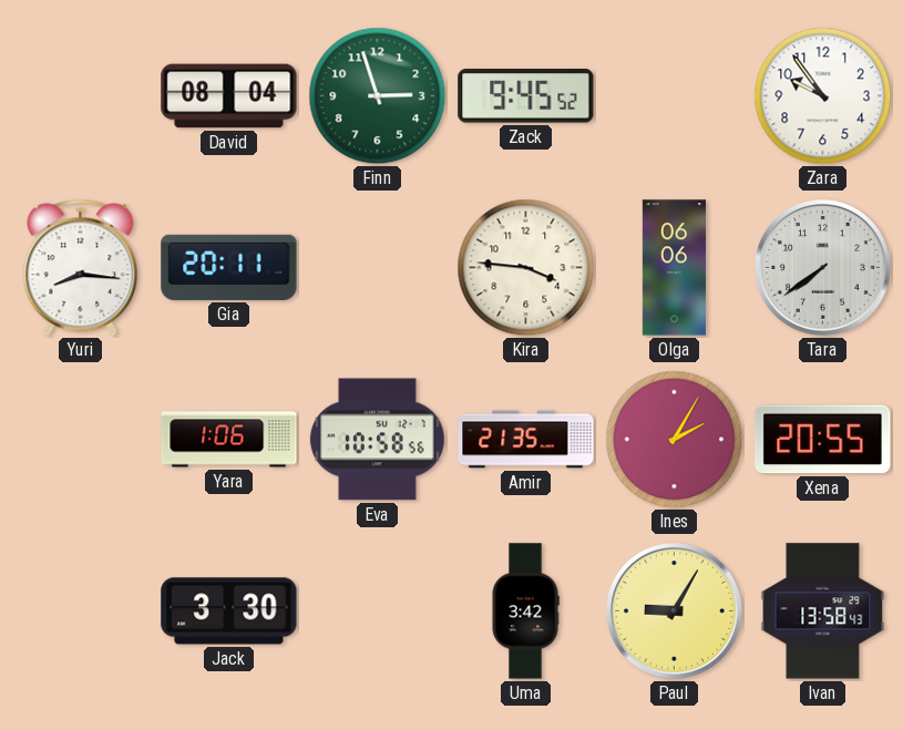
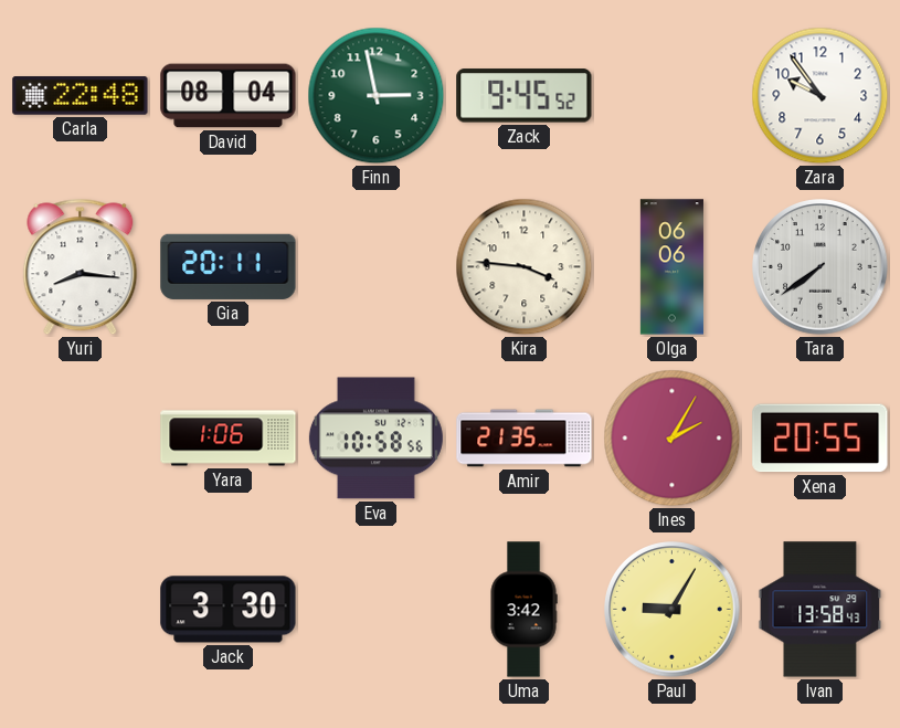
Carla: none -> 22:48 (81, 96)
Finn: 2:57 -> 2:58 (377, 96)
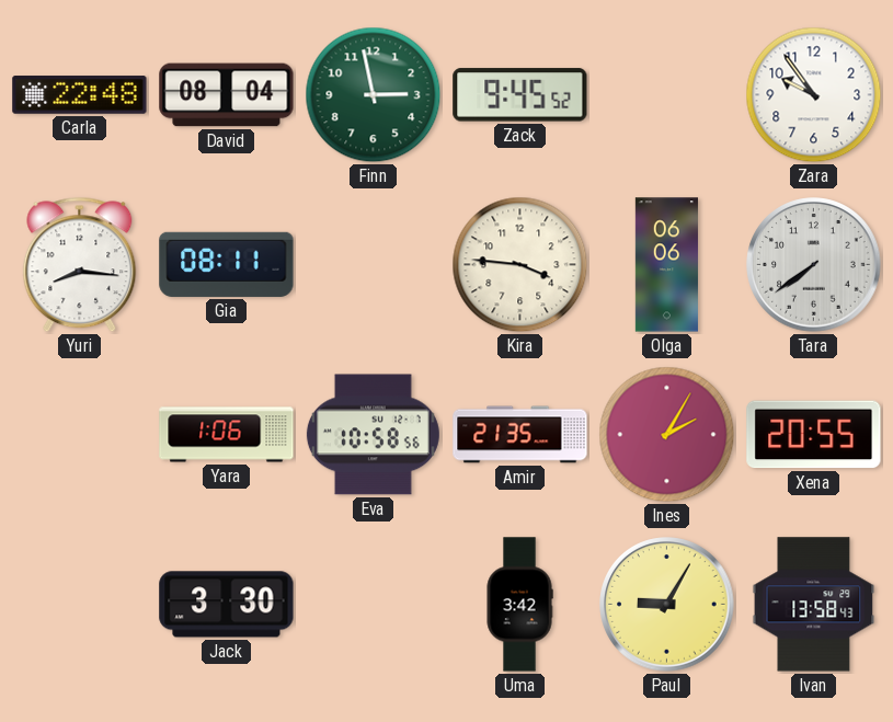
Gia: 20:11 -> 08:11 (227, 264)
